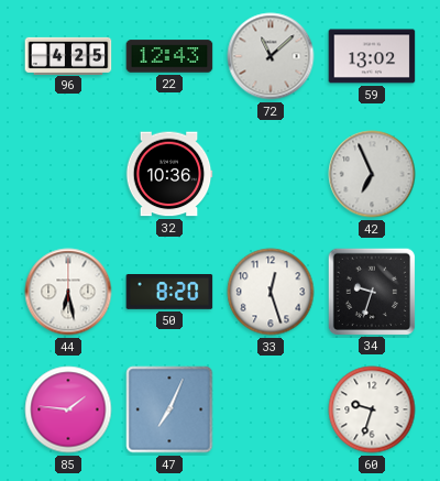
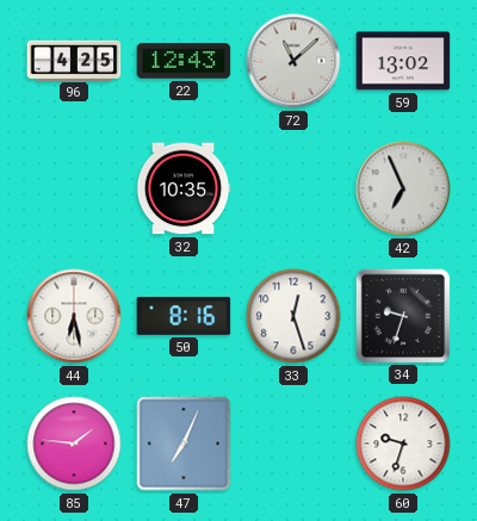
32: 10:36 -> 10:35 (184, 188)
50: 8:20 -> 8:16 (184, 317)
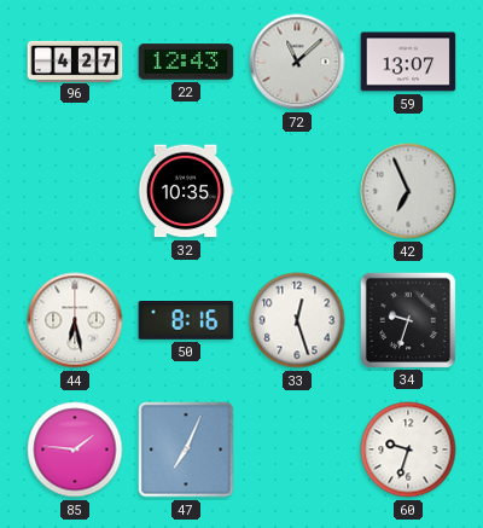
96: 4:25 -> 4:27 (75, 60)
59: 13:02 -> 13:07 (408, 62)
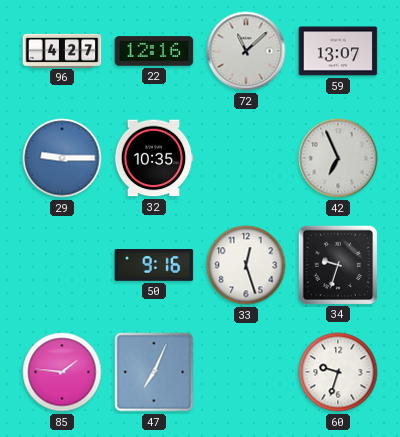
22: 12:43 -> 12:16 (154, 51)
29: none -> 9:15 (62, 158)
44: 6:28 -> none (75, 320)
50: 8:16 -> 9:16 (154, 266)
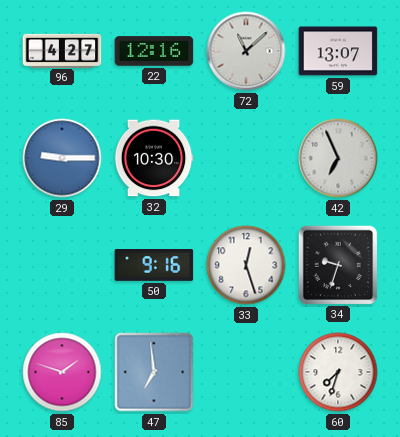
32: 10:35 -> 10:30 (154, 158)
85: 1:46 -> 1:48 (62, 372)
47: 7:04 -> 6:59 (154, 372)
60: 9:33 -> 7:33 (338, 372)
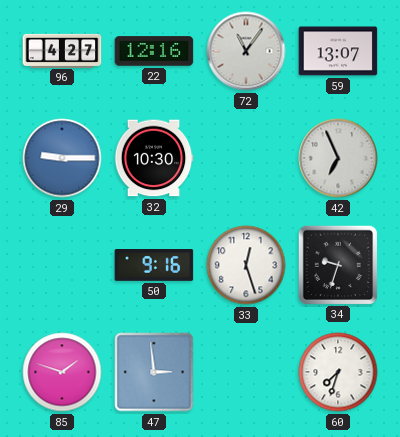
72: 11:08 -> 11:06 (246, 51)
47: 6:59 -> 2:59 (154, 372)
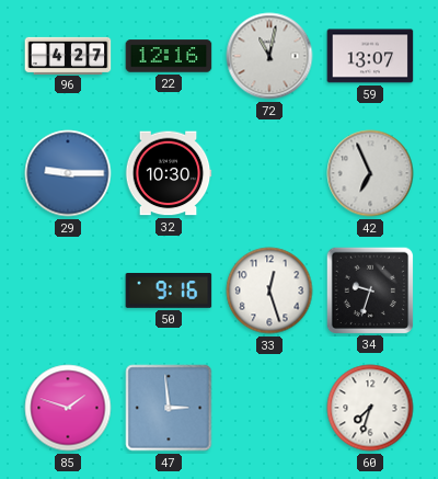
72: 11:06 -> 11:02 (269, 56)
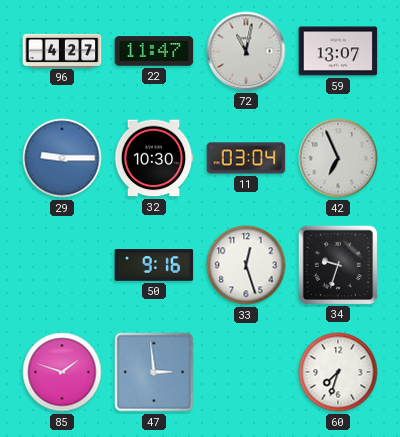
22: 12:16 -> 11:47 (154, 51)
11: none -> 03:04 (246, 158)
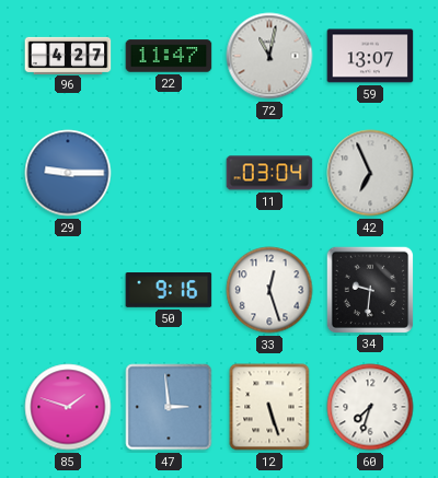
32: 10:30 -> none (154, 158)
34: 9:33 -> 9:31 (369, 289)
12: none -> 5:27 (269, 407)
